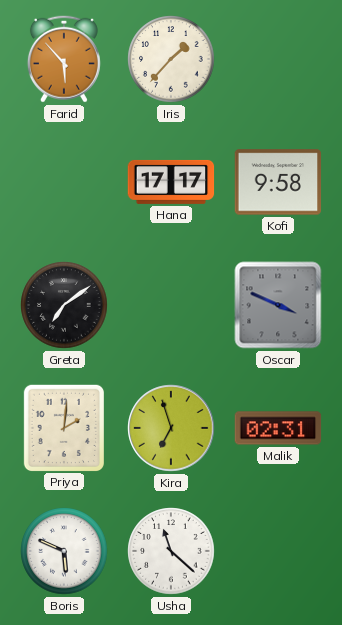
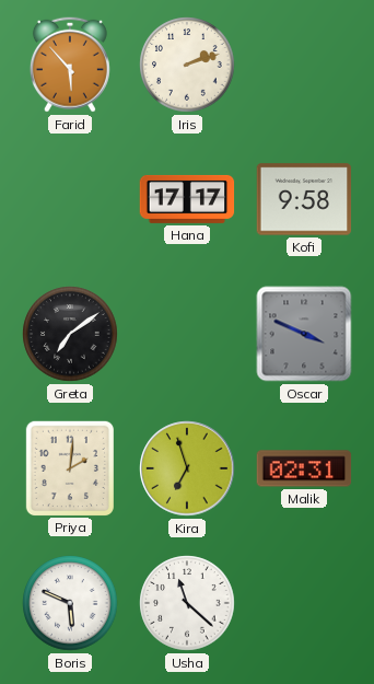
Iris: 1:37 -> 2:12 (187, 65)
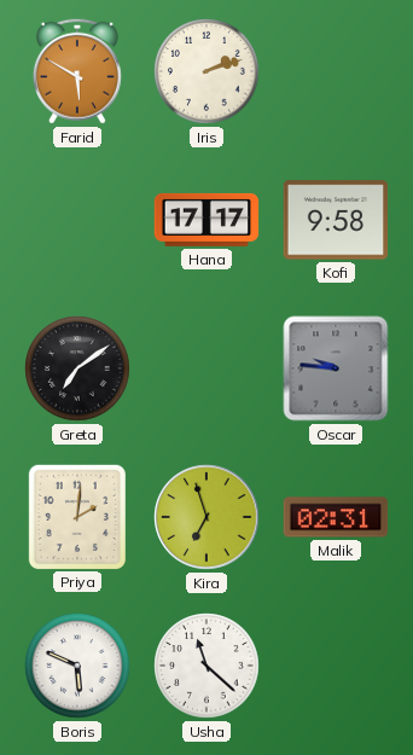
Farid: 5:53 -> 5:50 (77, 71)
Oscar: 3:49 -> 9:46 (336, 368)
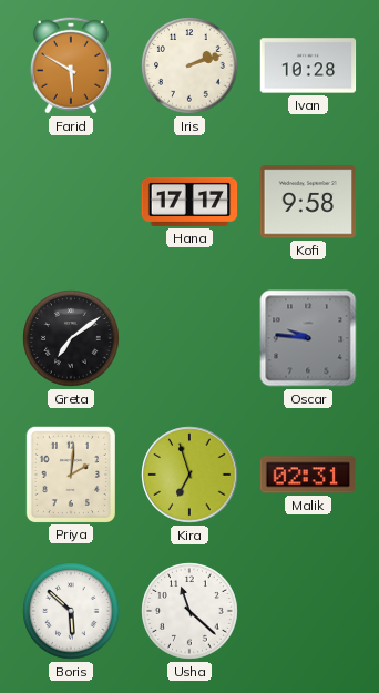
Ivan: none -> 10:28 (308, 65)
Boris: 5:49 -> 5:52 (71, 611)
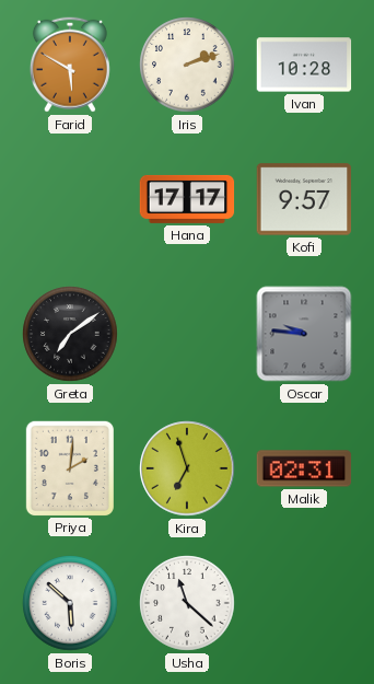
Kofi: 9:58 -> 9:57 (304, 199)
